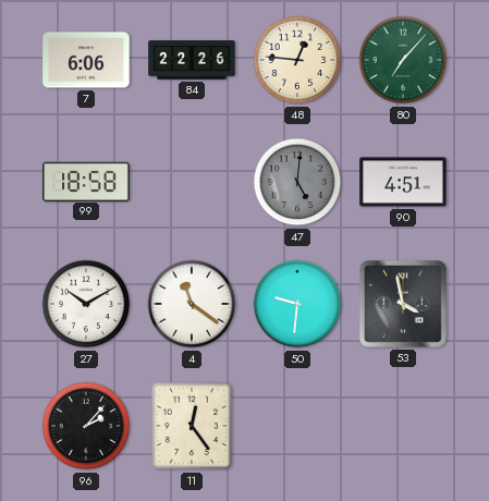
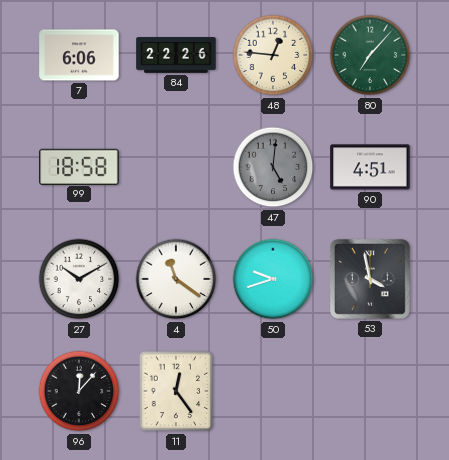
50: 9:31 -> 9:42 (273, 279)
96: 2:07 -> 12:07 (79, 391)
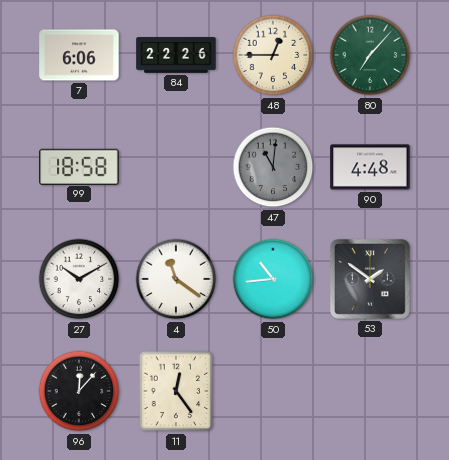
48: 12:46 -> 12:45 (273, 55)
47: 5:01 -> 11:01 (273, 167)
90: 4:51 -> 4:48 (370, 167)
50: 9:42 -> 10:44 (273, 279)
53: 3:58 -> 1:51 (371, 280)
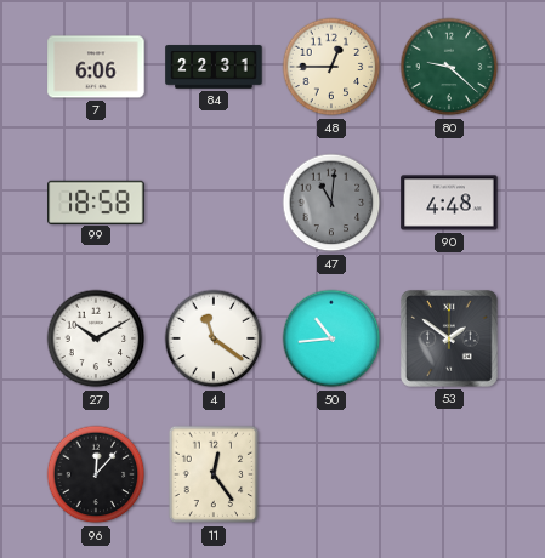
84: 22:26 -> 22:31 (214, 67)
80: 7:07 -> 9:22 (449, 67)
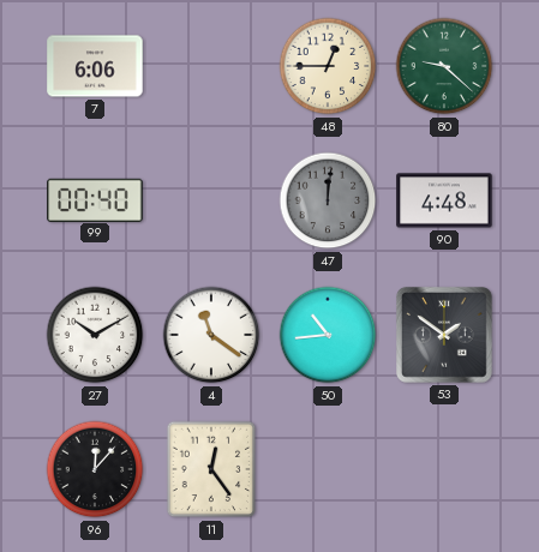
84: 22:31 -> none (214, 67)
99: 18:58 -> 00:40 (95, 199)
47: 11:01 -> 12:01 (328, 200)
